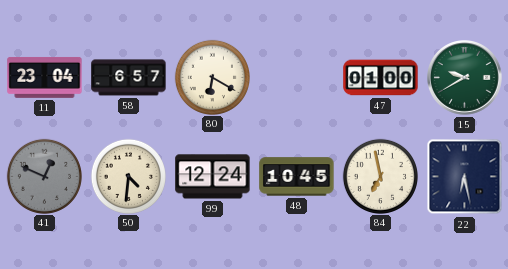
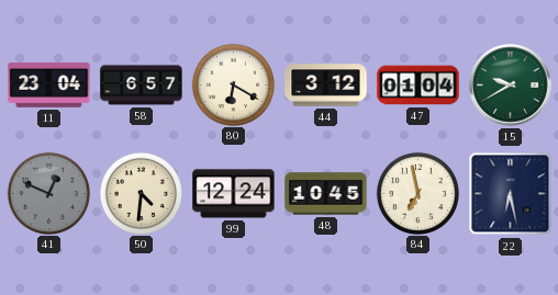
44: none -> 3:12 (326, 86)
47: 01:00 -> 01:04 (418, 86)
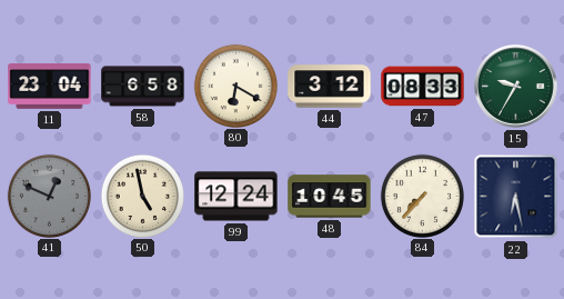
58: 6:57 -> 6:58 (143, 87)
47: 01:04 -> 08:33 (423, 87)
15: 9:40 -> 9:35 (516, 87)
50: 4:31 -> 4:58 (142, 196)
84: 6:58 -> 7:37 (422, 196)
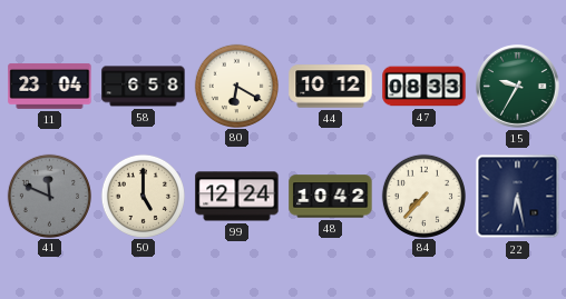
44: 3:12 -> 10:12 (331, 87)
41: 12:49 -> 11:49 (49, 196)
50: 4:58 -> 5:00 (143, 196)
48: 10:45 -> 10:42 (331, 197)
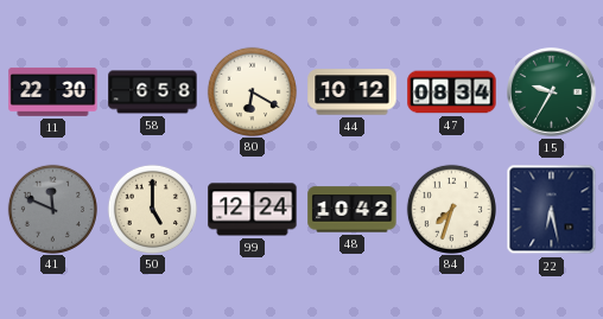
11: 23:04 -> 22:30 (53, 91)
47: 08:33 -> 08:34 (452, 92)
84: 7:37 -> 7:33 (451, 209)
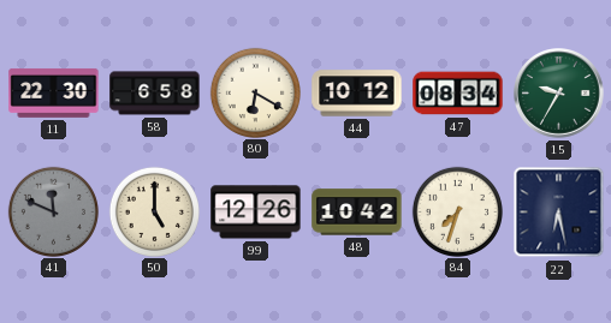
99: 12:24 -> 12:26 (256, 213)
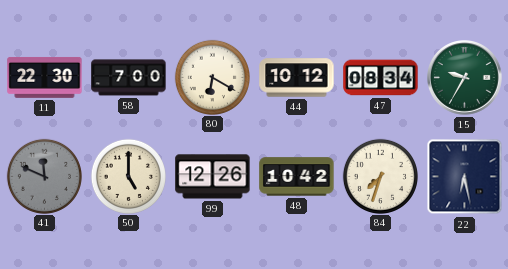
58: 6:58 -> 7:00 (129, 78)
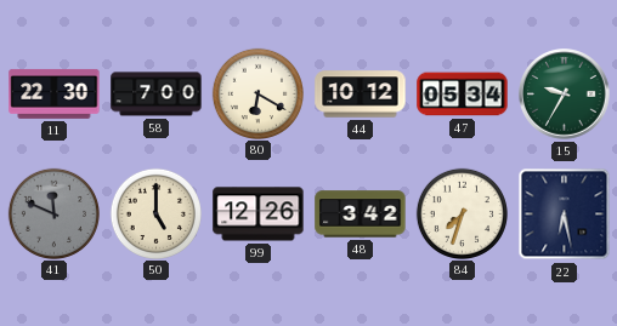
47: 08:34 -> 05:34 (463, 95)
48: 10:42 -> 3:42 (361, 215)
